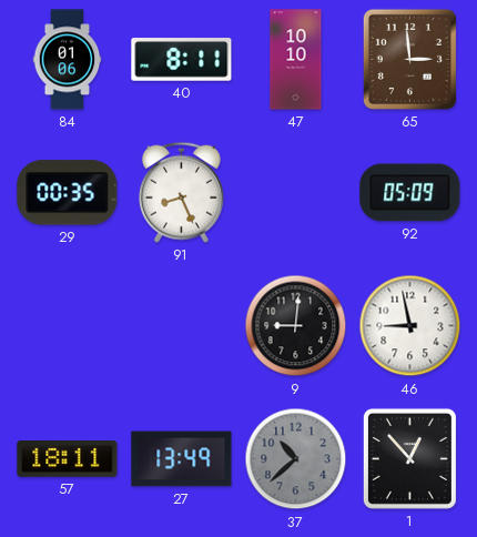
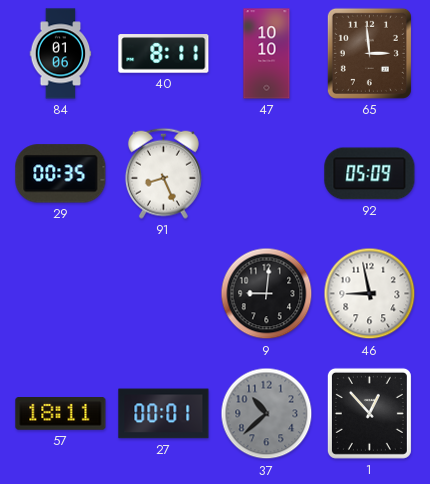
27: 13:49 -> 00:01 (164, 414)
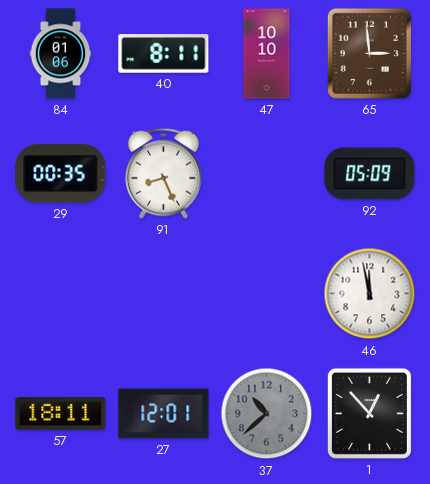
9: 9:01 -> none (267, 294)
46: 8:58 -> 11:58 (370, 294)
27: 00:01 -> 12:01 (164, 414)
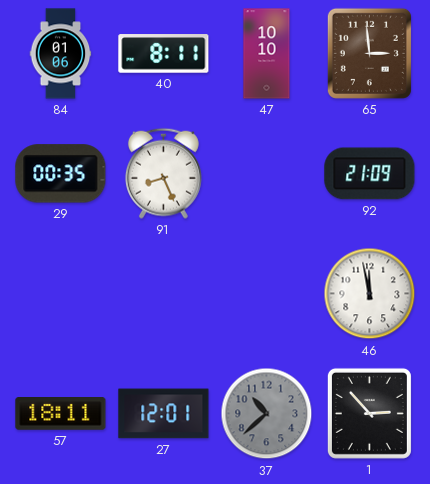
92: 05:09 -> 21:09 (370, 174)
1: 12:53 -> 2:53 (369, 413)
